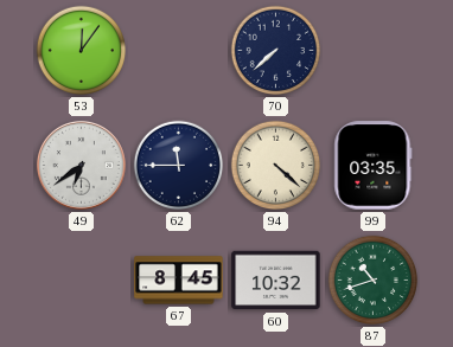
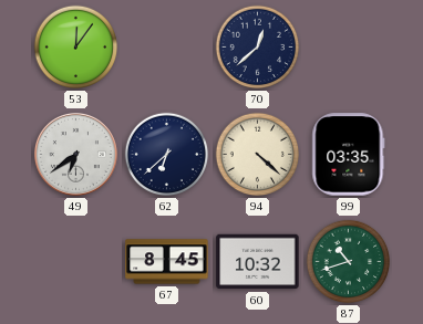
70: 7:38 -> 12:38 (258, 48)
62: 11:45 -> 6:38 (167, 155)
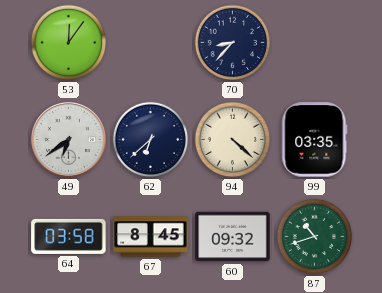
70: 12:38 -> 8:37 (233, 43)
64: none -> 03:58 (69, 236)
60: 10:32 -> 09:32 (233, 237)
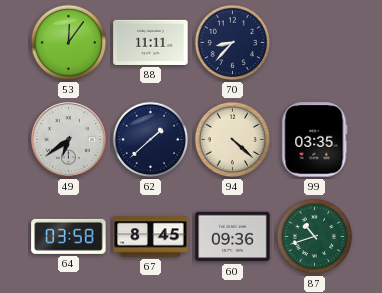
88: none -> 11:11 (151, 42)
62: 6:38 -> 1:38 (151, 140)
60: 09:32 -> 09:36 (233, 237)
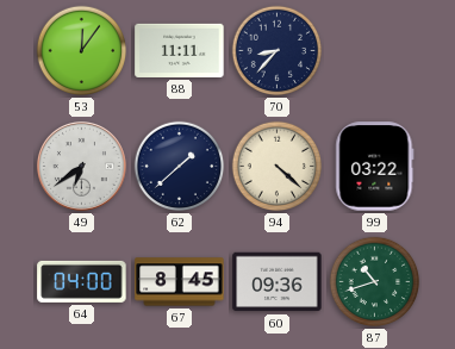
99: 03:35 -> 03:22 (375, 167)
64: 03:58 -> 04:00 (82, 281)
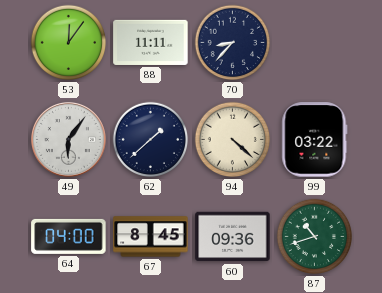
49: 6:39 -> 6:06 (68, 139)
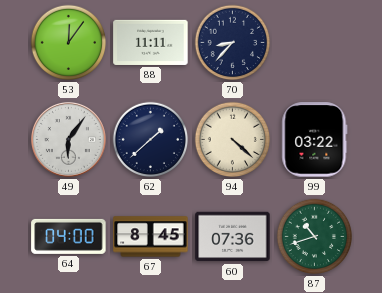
60: 09:36 -> 07:36 (233, 237)
